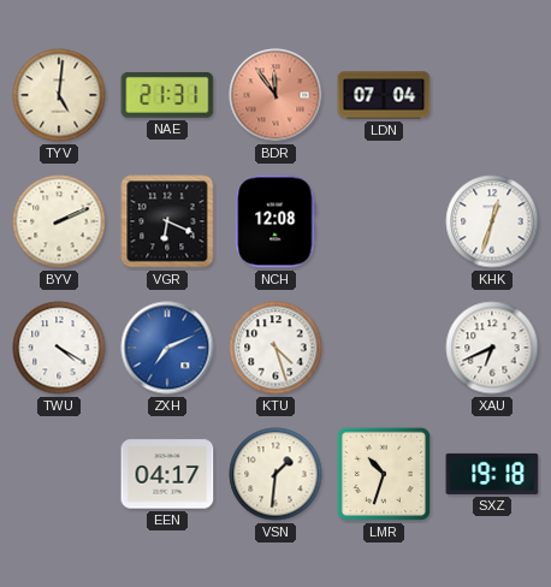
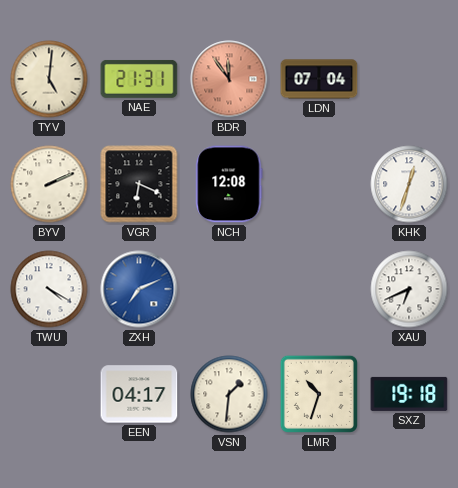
KTU: 4:27 -> none (275, 348)
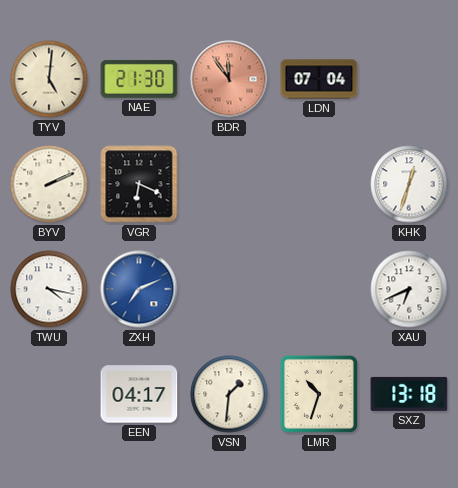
NAE: 21:31 -> 21:30 (139, 79)
NCH: 12:08 -> none (229, 184)
TWU: 4:20 -> 4:17 (49, 289)
SXZ: 19:18 -> 13:18 (409, 394)
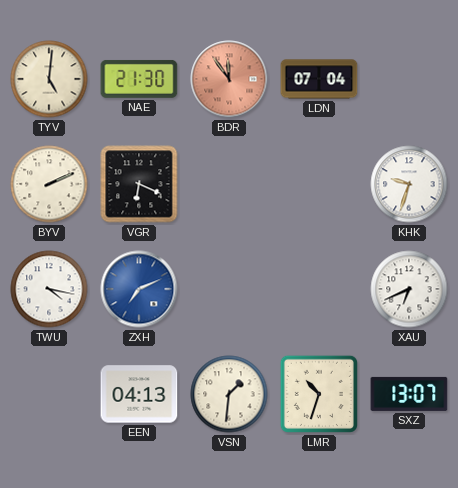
KHK: 12:33 -> 9:33 (409, 184)
EEN: 04:17 -> 04:13 (139, 394)
SXZ: 13:18 -> 13:07 (409, 394)
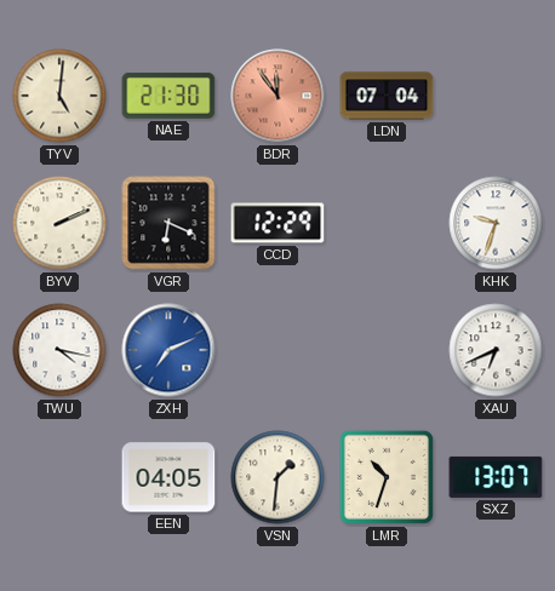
CCD: none -> 12:29 (277, 223)
EEN: 04:13 -> 04:05 (168, 477)
